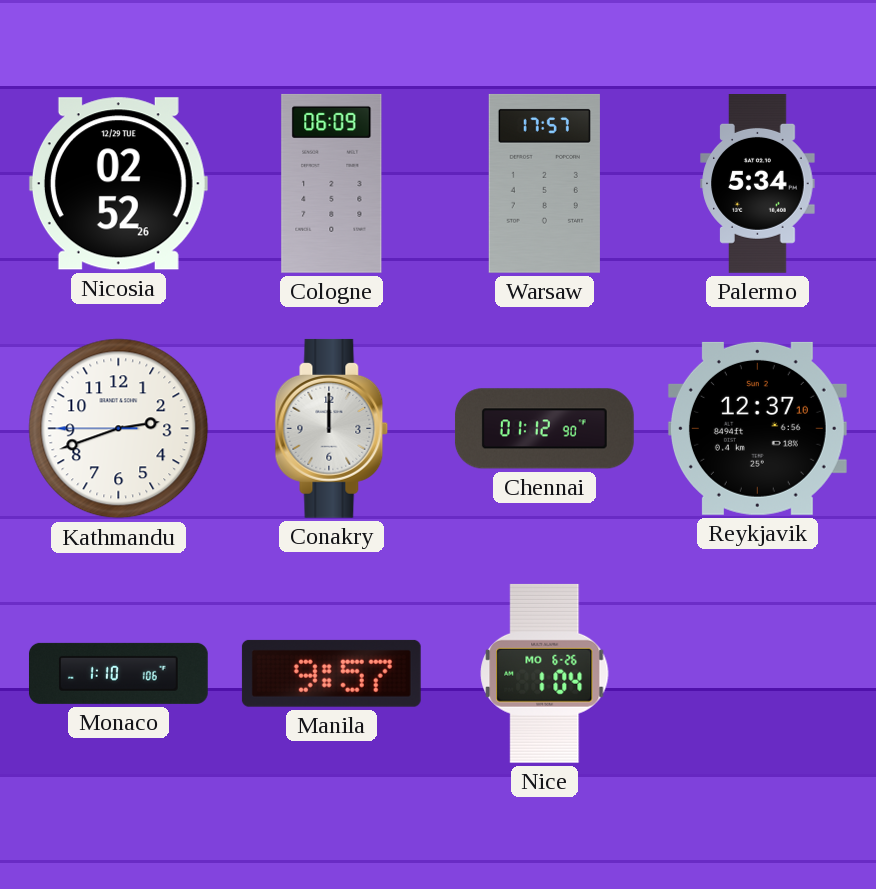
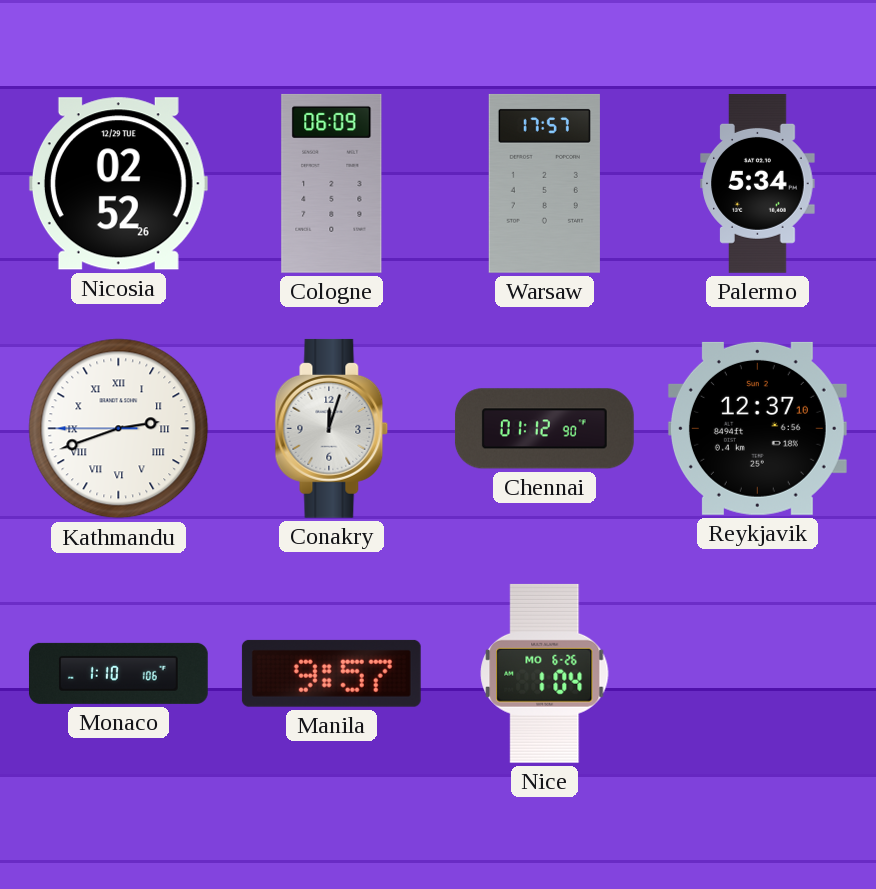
Kathmandu numerals: Arabic -> Roman (119, 429)
Conakry: 12:00 -> 12:03 (332, 428)
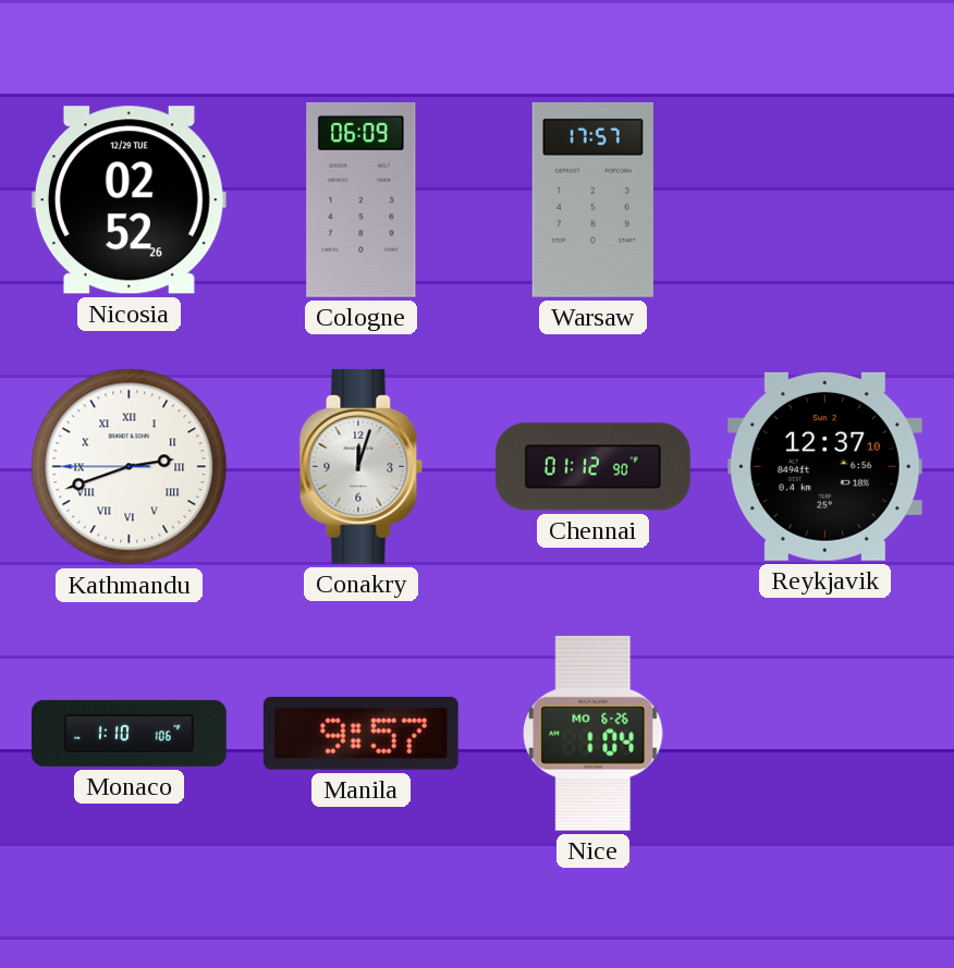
Palermo: 5:34 -> none (758, 184)
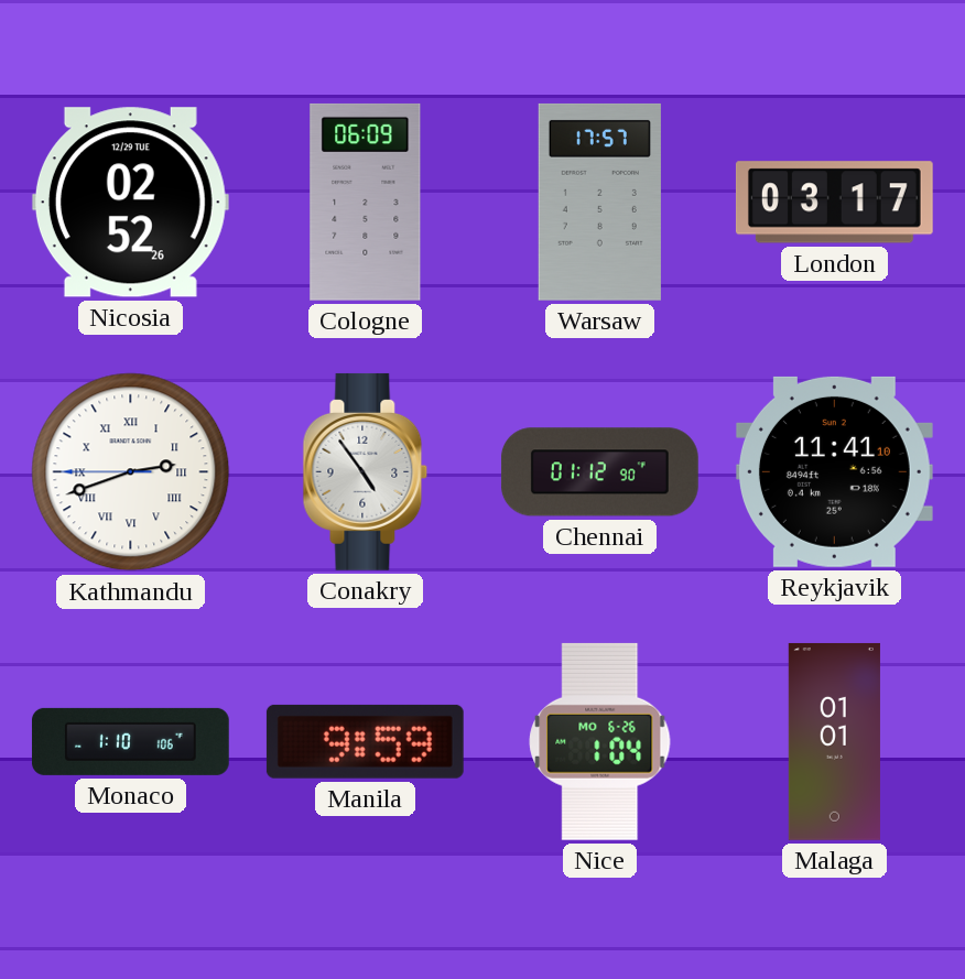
London: none -> 03:17 (834, 203)
Conakry: 12:03 -> 4:54 (366, 471)
Reykjavik: 12:37 -> 11:41 (834, 471)
Manila: 9:57 -> 9:59 (365, 741)
Malaga: none -> 01:01 (834, 742)
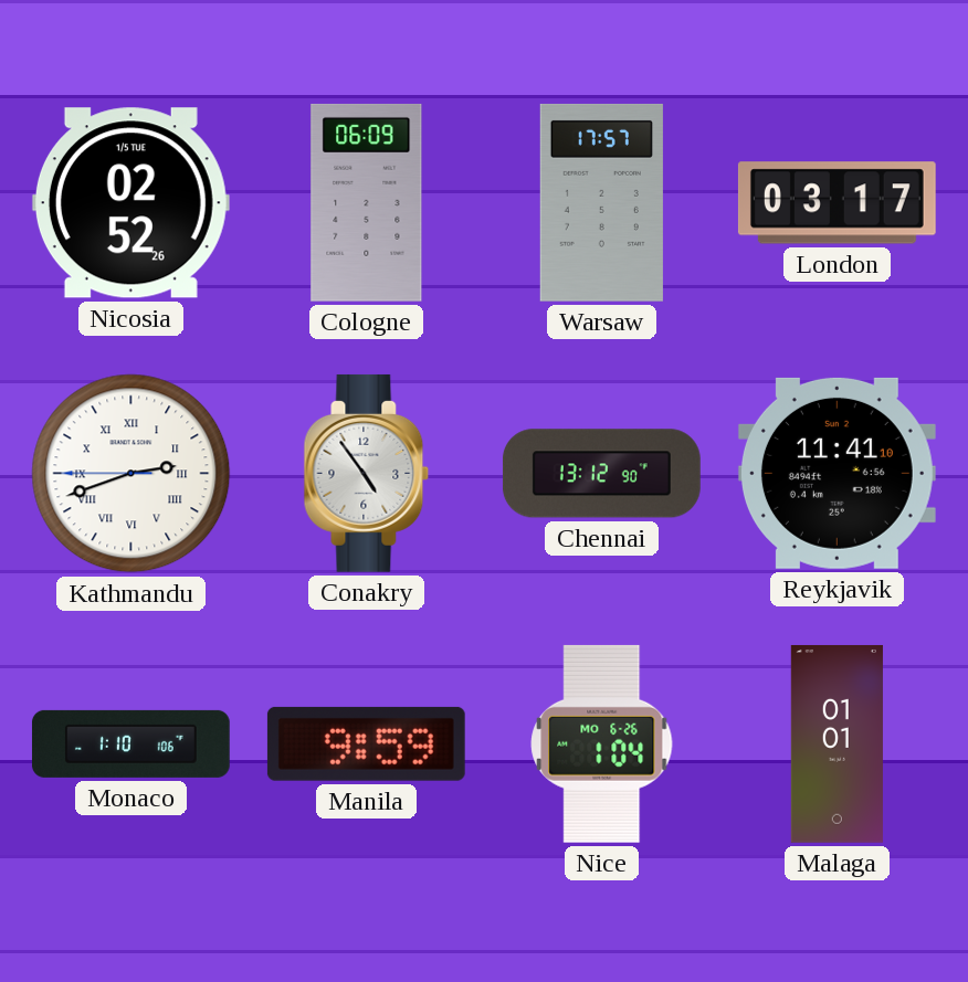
Nicosia date: 12/29 TUE -> 1/5 TUE (130, 203)
Chennai: 01:12 -> 13:12 (601, 474)
